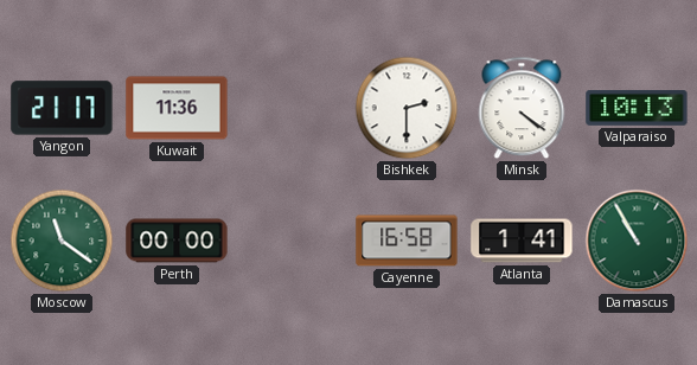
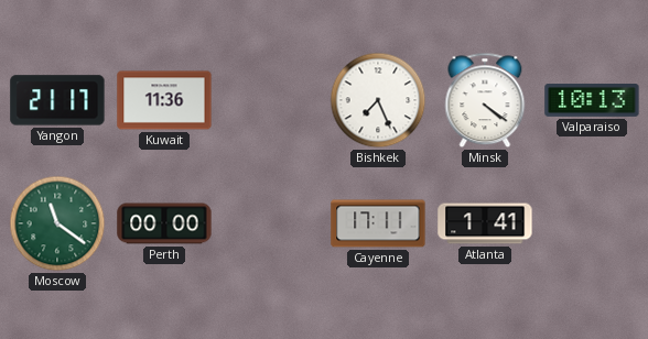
Bishkek: 2:30 -> 7:26 (378, 100)
Cayenne: 16:58 -> 17:11 (378, 223)
Damascus: 10:55 -> none (637, 241)
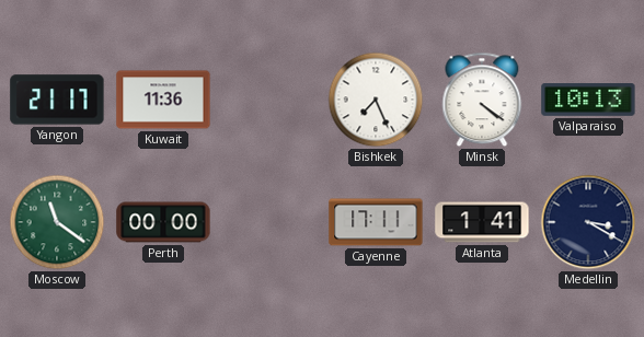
Medellin: none -> 3:20 (588, 222)
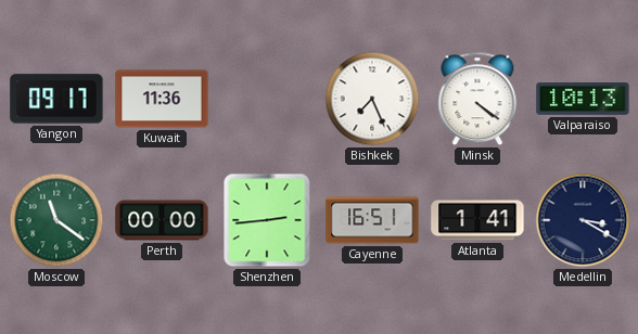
Yangon: 21:17 -> 09:17 (56, 99)
Shenzhen: none -> 2:44 (267, 220)
Cayenne: 17:11 -> 16:51 (372, 220)
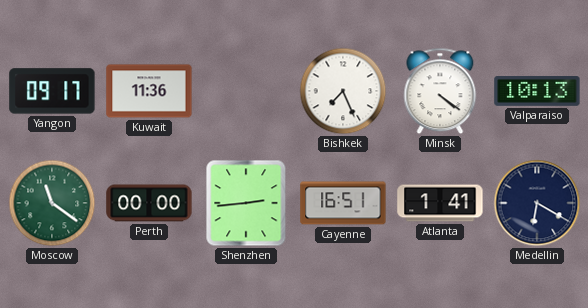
Medellin: 3:20 -> 6:20 (537, 203)
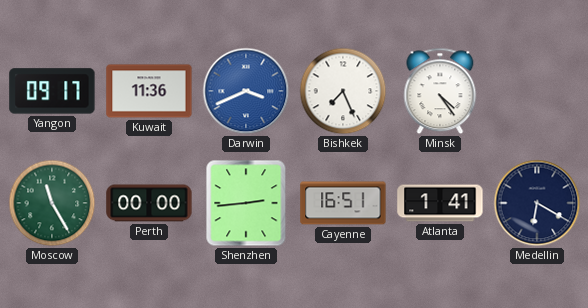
Darwin: none -> 3:41 (246, 91)
Minsk: 4:21 -> 4:24 (440, 91)
Valparaiso: 10:13 -> none (537, 92)
Moscow: 11:21 -> 11:25 (52, 203)
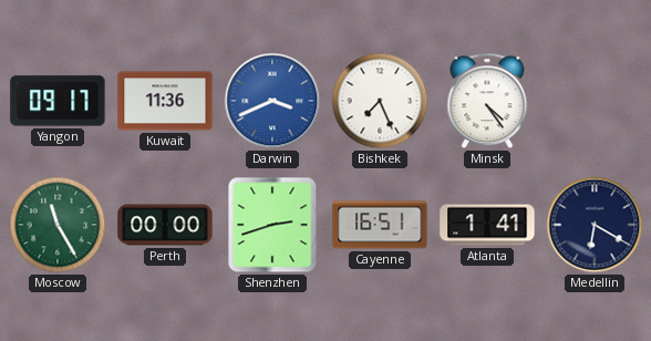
Shenzhen: 2:44 -> 2:42 (272, 225)
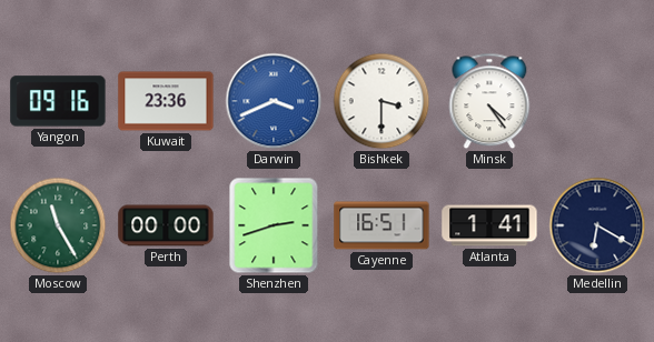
Yangon: 09:17 -> 09:16 (58, 101)
Kuwait: 11:36 -> 23:36 (166, 101)
Bishkek: 7:26 -> 3:30 (381, 101)
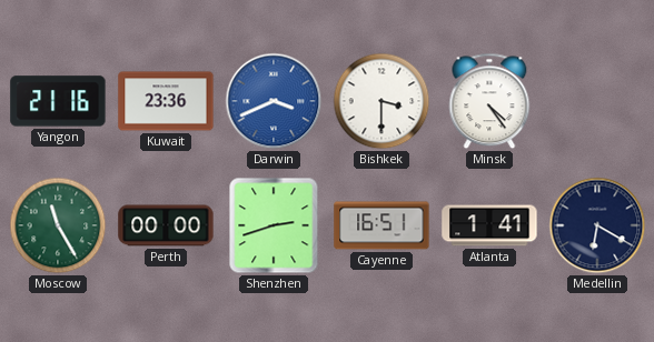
Yangon: 09:16 -> 21:16 (58, 101)
